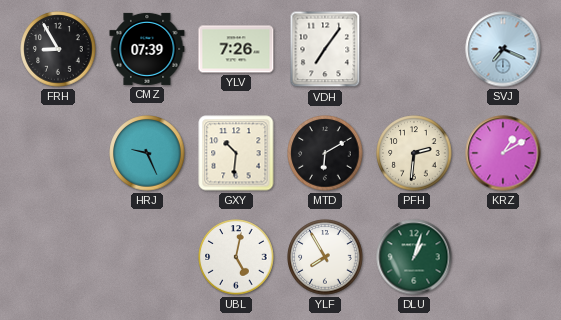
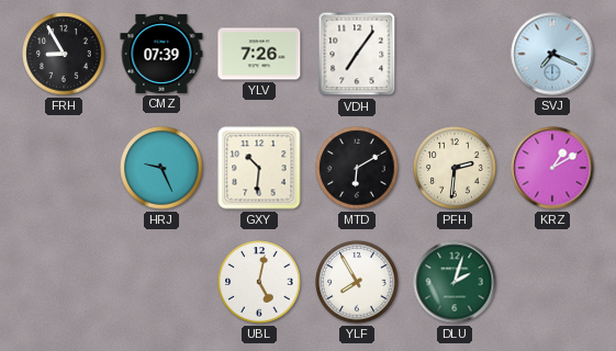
DLU: 1:03 -> 2:03 (455, 282)
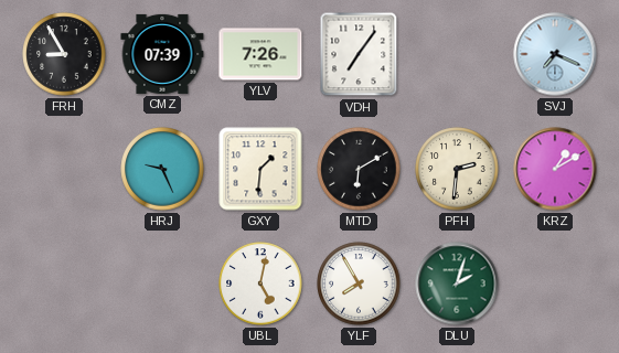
GXY: 10:31 -> 1:31 (260, 169)
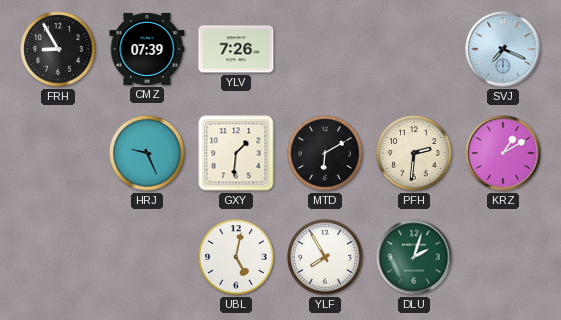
VDH: 7:06 -> none (359, 54)
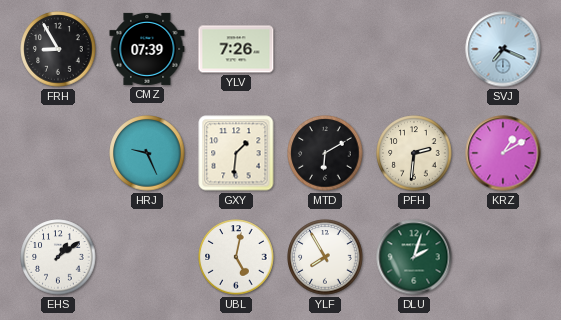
EHS: none -> 1:09 (58, 257)
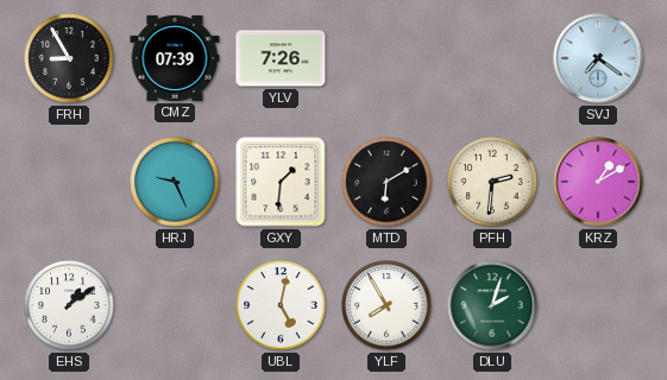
SVJ: 7:19 -> 7:21 (598, 58)
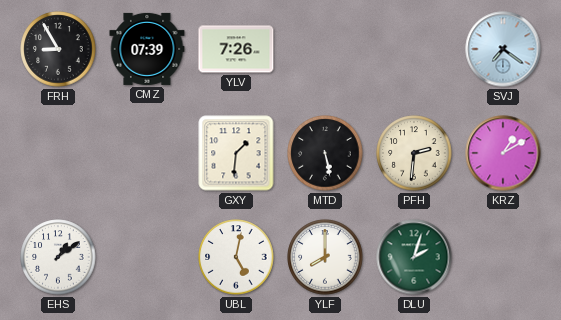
HRJ: 9:26 -> none (175, 182)
MTD: 6:10 -> 5:28 (325, 153)
YLF: 7:55 -> 8:00 (325, 257)
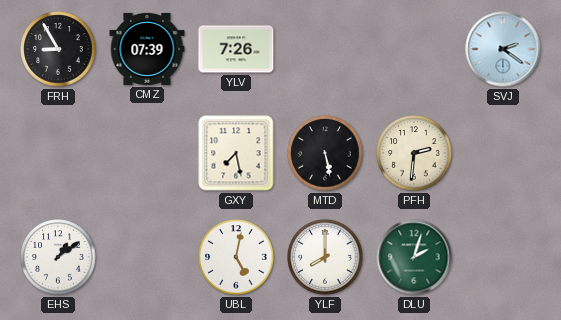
SVJ: 7:21 -> 2:21 (503, 49)
GXY: 1:31 -> 7:28 (236, 153)
KRZ: 1:10 -> none (503, 153)
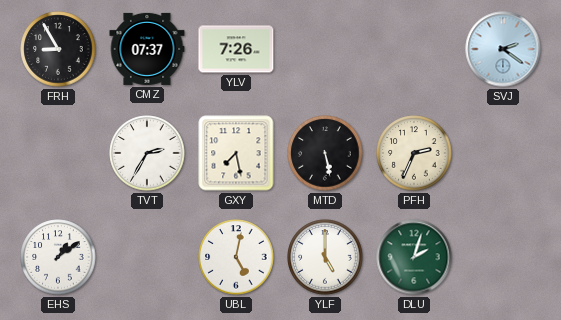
CMZ: 07:39 -> 07:37 (147, 49)
TVT: none -> 2:35 (147, 153)
PFH: 2:31 -> 2:34 (414, 153)
YLF: 8:00 -> 5:00 (325, 257)
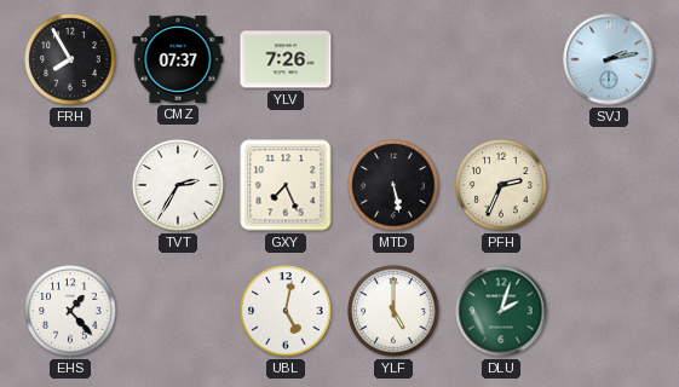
FRH: 8:55 -> 7:55 (70, 59)
SVJ: 2:21 -> 2:13 (609, 59)
GXY: 7:28 -> 7:26 (286, 185)
EHS: 1:09 -> 1:23 (70, 311)
